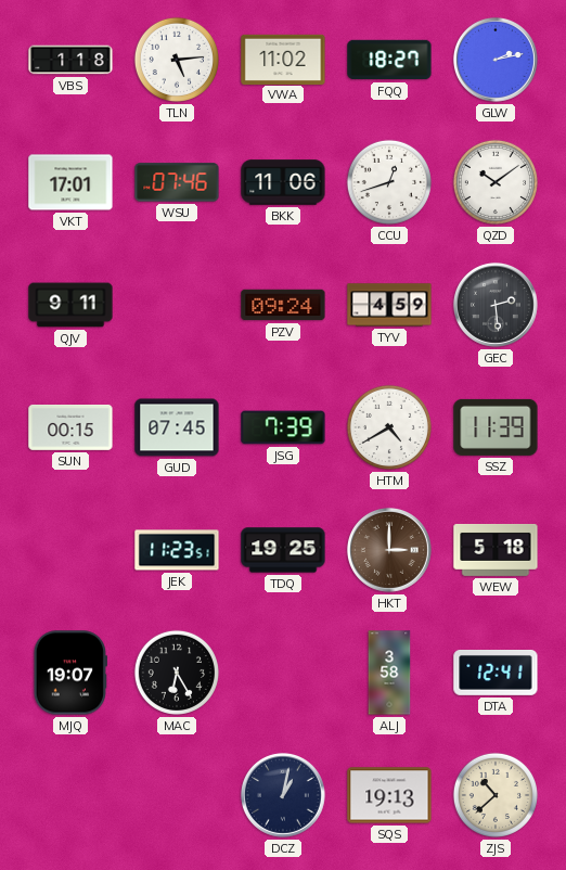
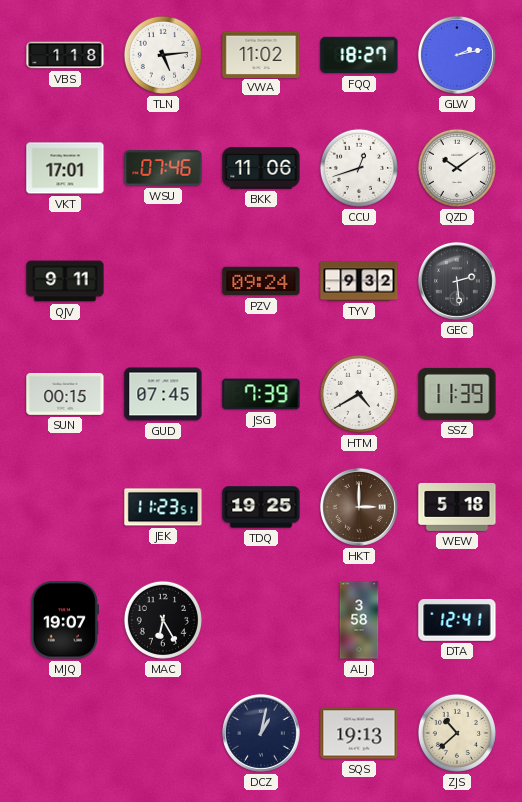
TYV: 4:59 -> 9:32 (359, 281)
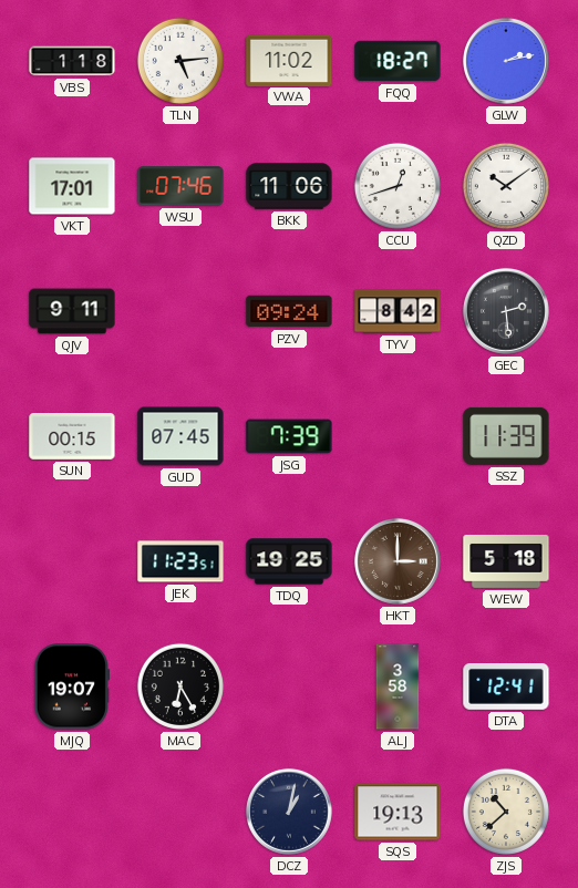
TYV: 9:32 -> 8:42 (398, 311)
HTM: 4:40 -> none (359, 394)
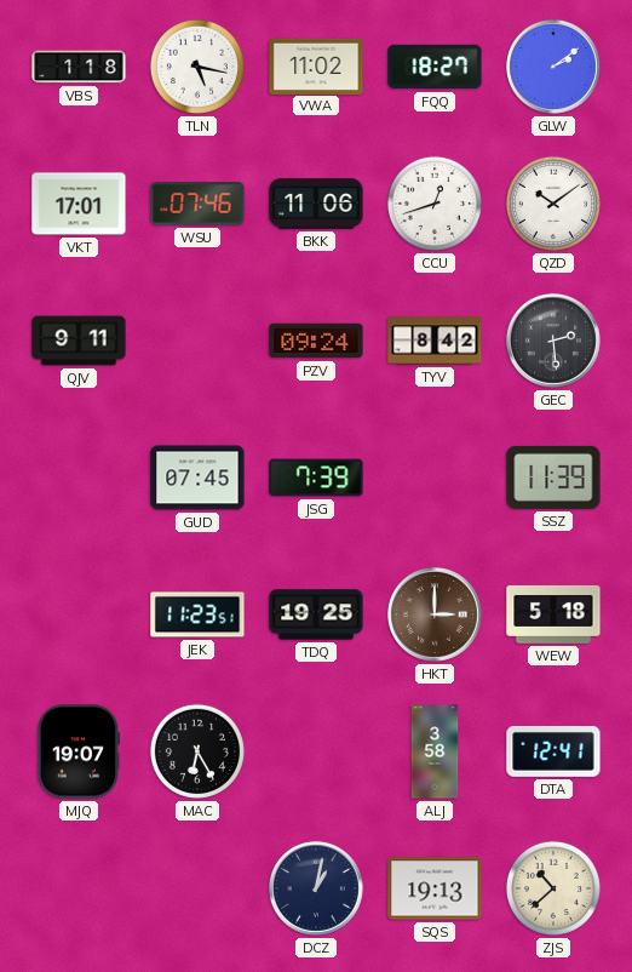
TLN: 5:14 -> 5:17 (197, 67)
GLW: 2:13 -> 2:09 (553, 67)
SUN: 00:15 -> none (72, 437)
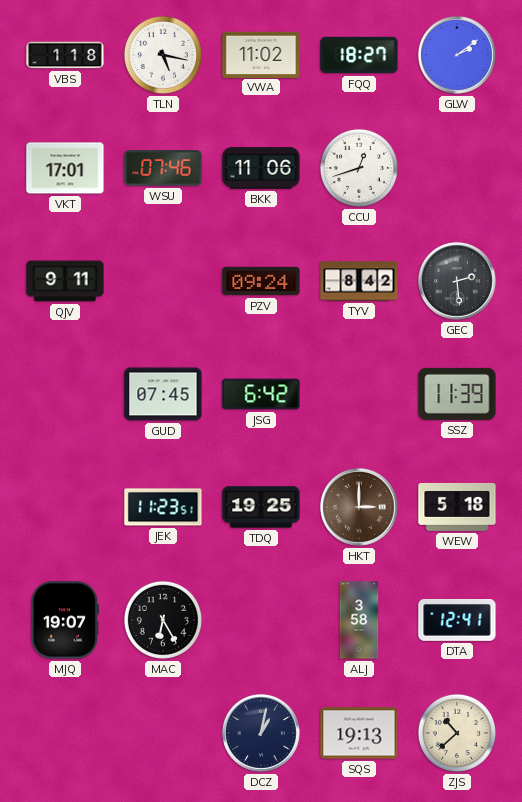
QZD: 10:09 -> none (553, 204)
JSG: 7:39 -> 6:42 (261, 394)
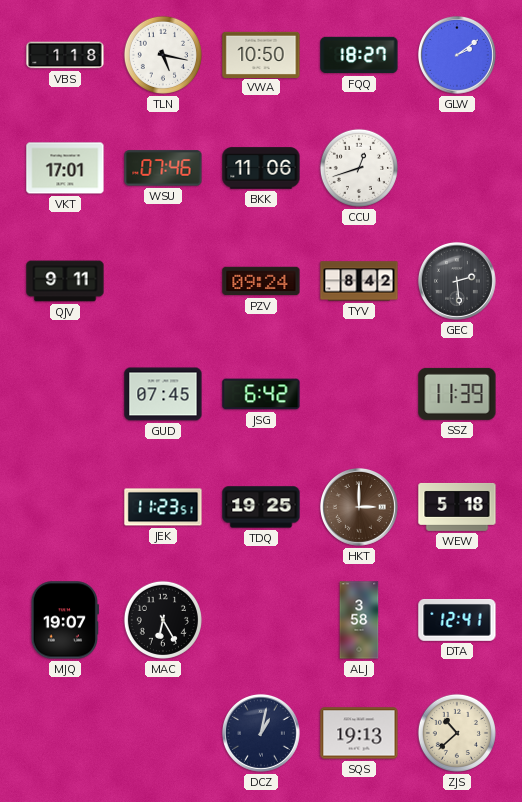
VWA: 11:02 -> 10:50 (261, 54)
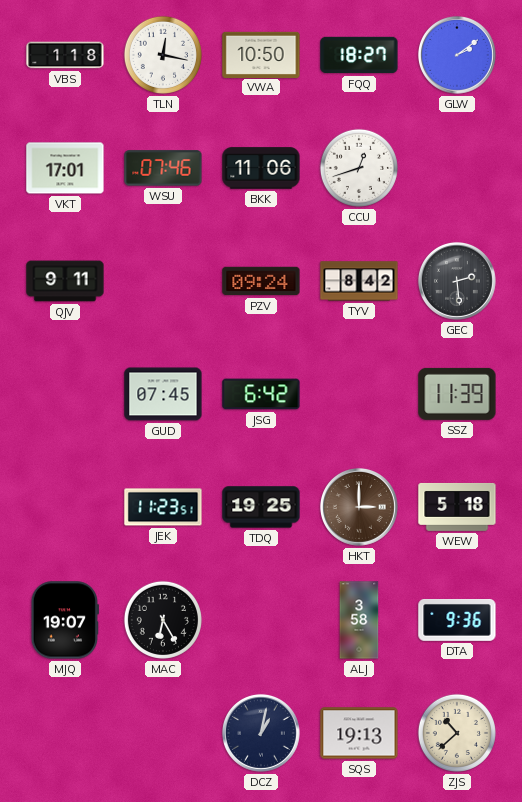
TLN: 5:17 -> 12:17 (163, 55)
DTA: 12:41 -> 9:36 (457, 621)
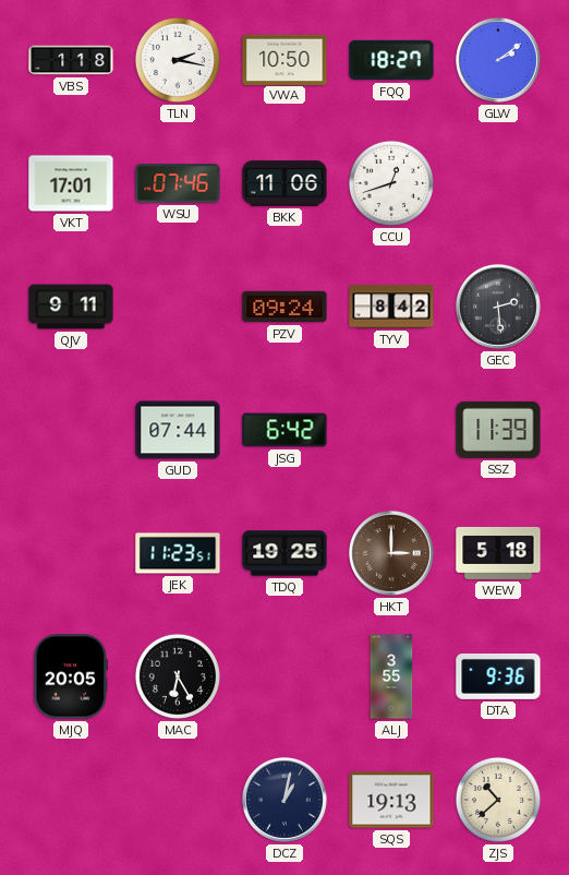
TLN: 12:17 -> 2:17 (178, 60)
GUD: 07:45 -> 07:44 (178, 430)
MJQ: 19:07 -> 20:05 (71, 676)
ALJ: 3:58 -> 3:55 (391, 676)
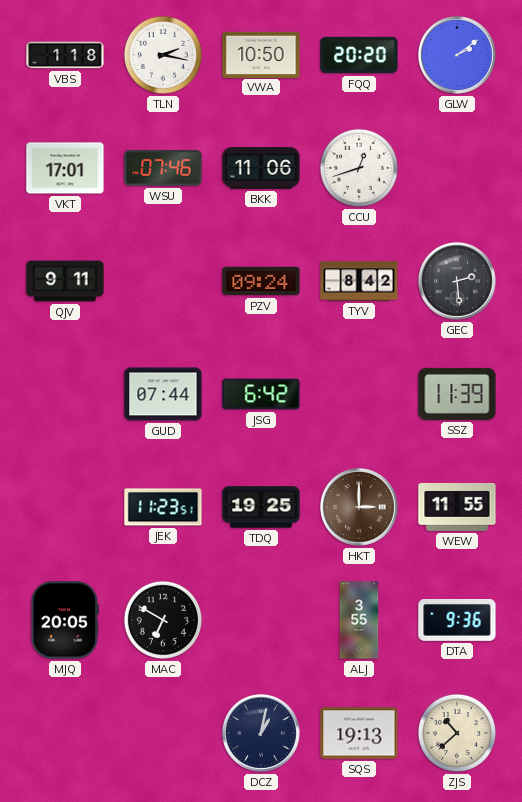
FQQ: 18:27 -> 20:20 (359, 55)
WEW: 5:18 -> 11:55 (457, 507)
MAC: 6:25 -> 6:50 (163, 620)
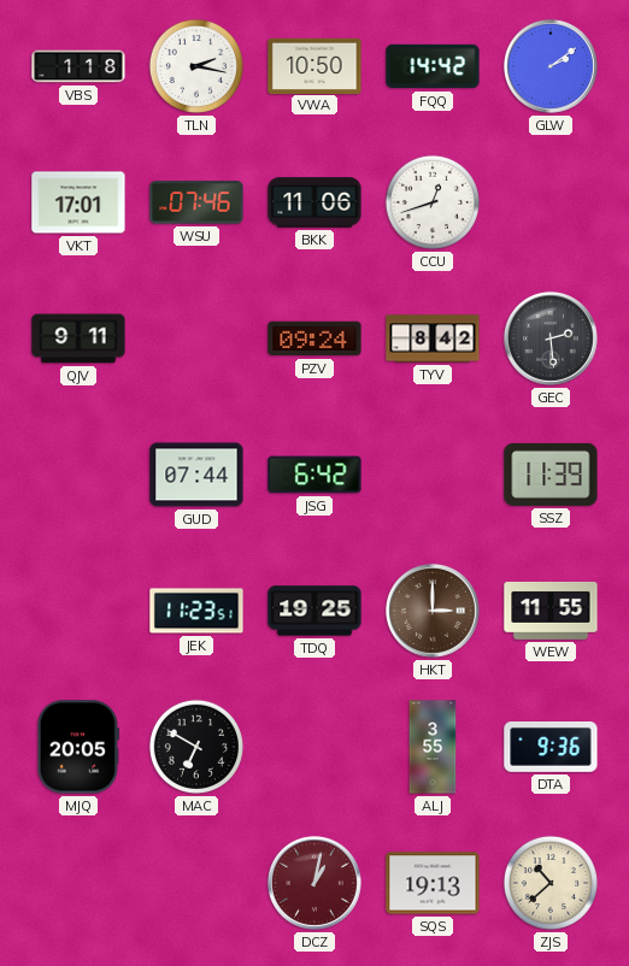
FQQ: 20:20 -> 14:42 (433, 66)
DCZ dial: navy -> burgundy (314, 883)
